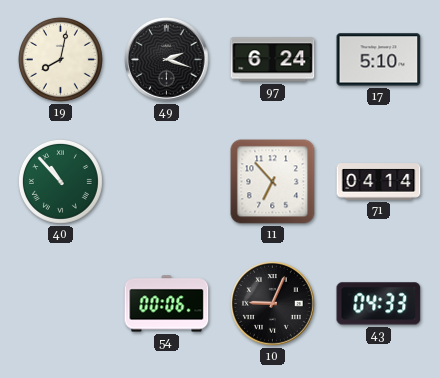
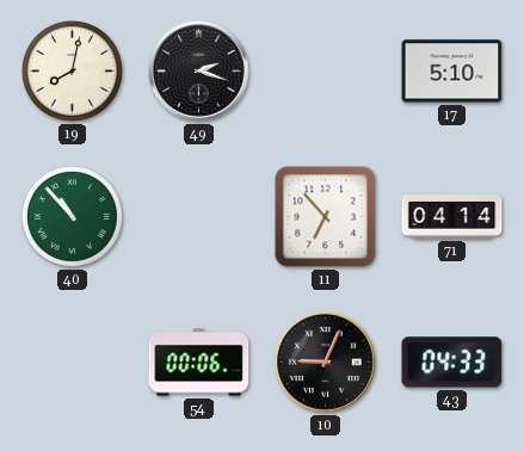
97: 6:24 -> none (273, 60)
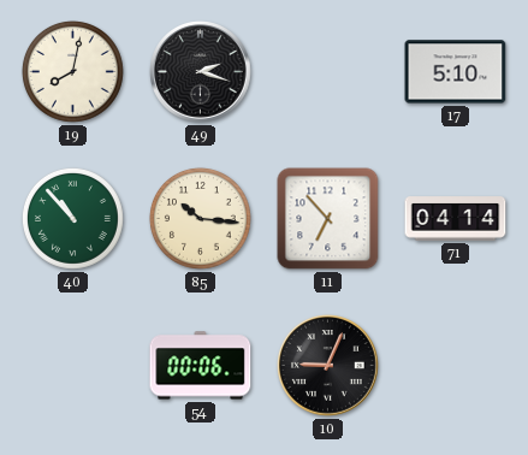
85: none -> 10:16 (200, 218)
43: 04:33 -> none (452, 363)
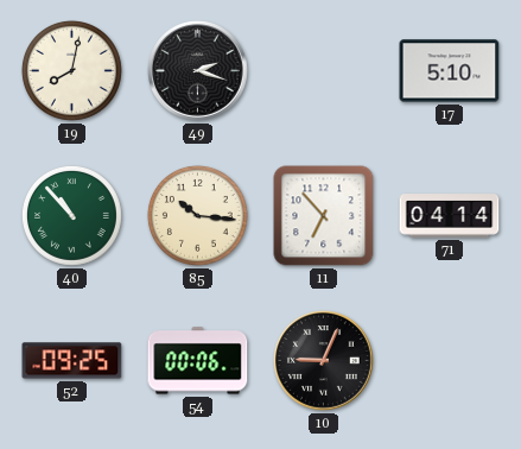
52: none -> 09:25 (72, 361)
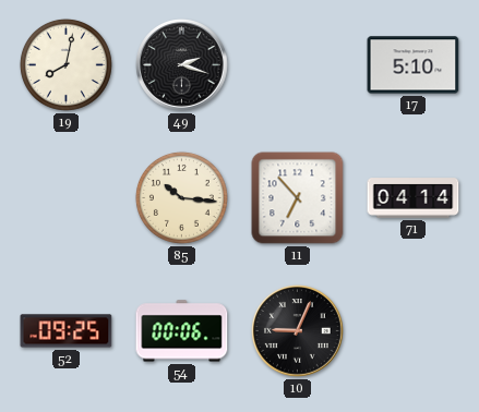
40: 10:53 -> none (71, 215)
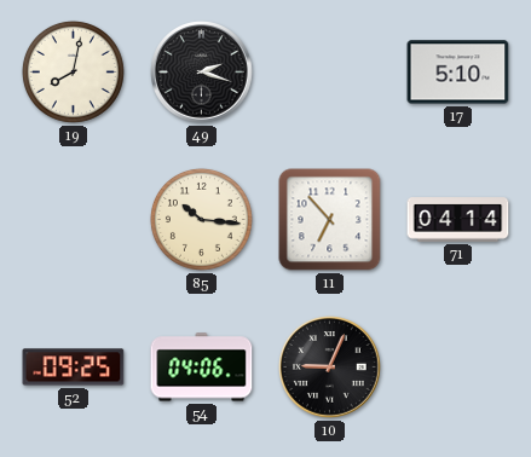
54: 00:06 -> 04:06 (202, 368)
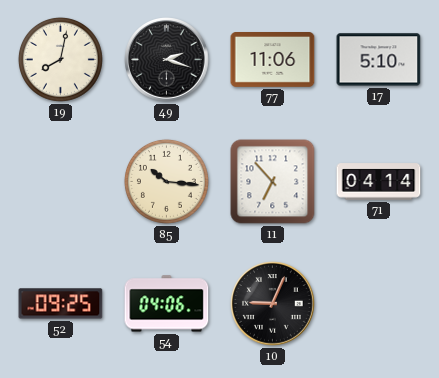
77: none -> 11:06 (273, 60)
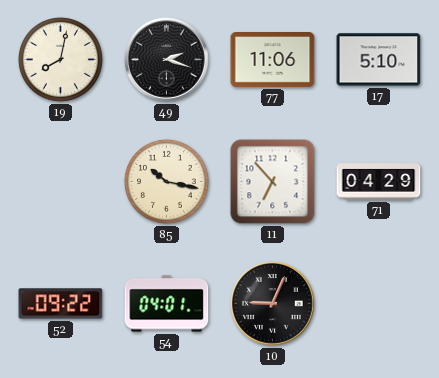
85: 10:16 -> 10:17 (166, 181)
71: 04:14 -> 04:29 (379, 182)
52: 09:25 -> 09:22 (61, 304)
54: 04:06 -> 04:01 (167, 304)
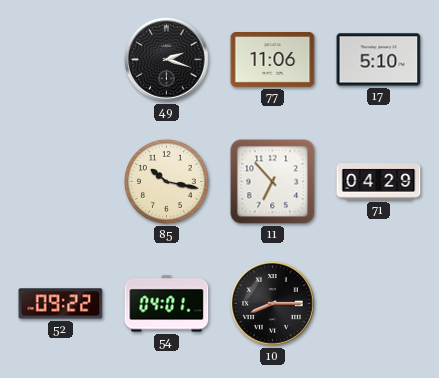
19: 8:02 -> none (60, 59)
10: 9:04 -> 8:15 (273, 304)
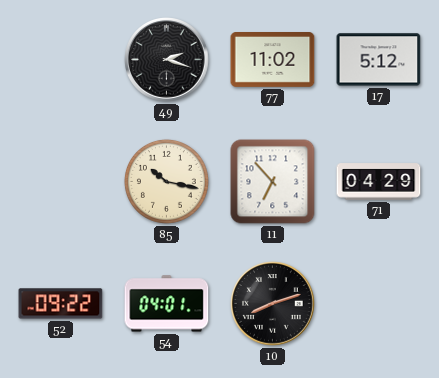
77: 11:06 -> 11:02 (273, 60)
17: 5:10 -> 5:12 (379, 60)
10: 8:15 -> 8:12 (273, 304)
